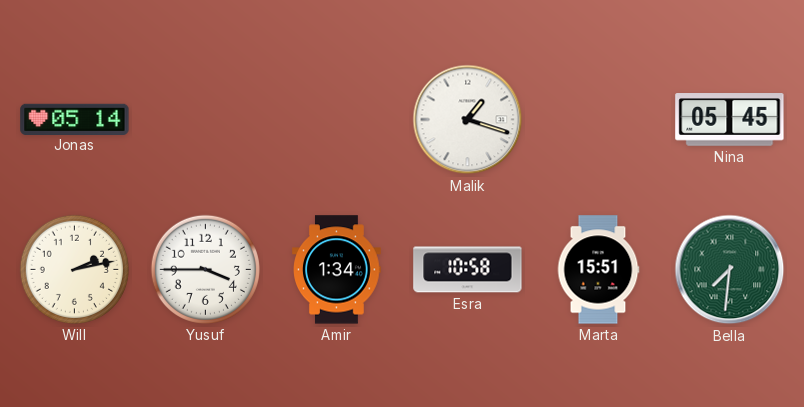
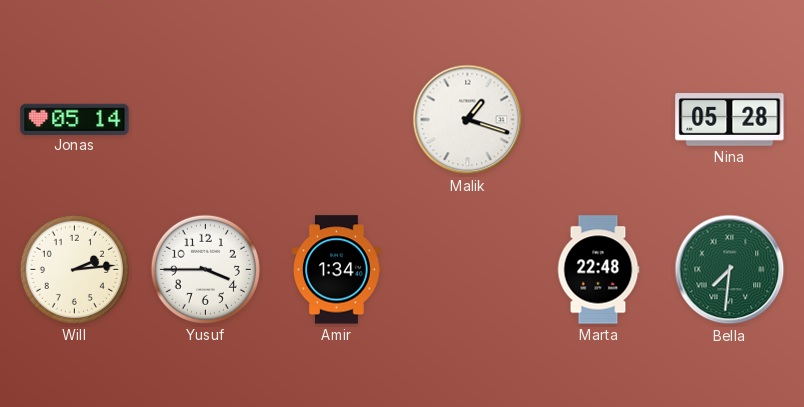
Nina: 05:45 -> 05:28 (730, 120)
Will: 2:13 -> 2:14 (74, 269)
Esra: 10:58 -> none (468, 270)
Marta: 15:51 -> 22:48 (598, 270)
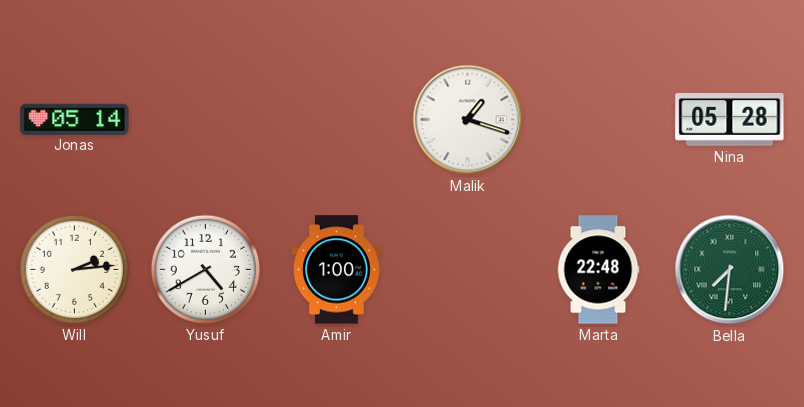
Yusuf: 3:45 -> 4:40 (205, 269)
Amir: 1:34 -> 1:00 (337, 270)
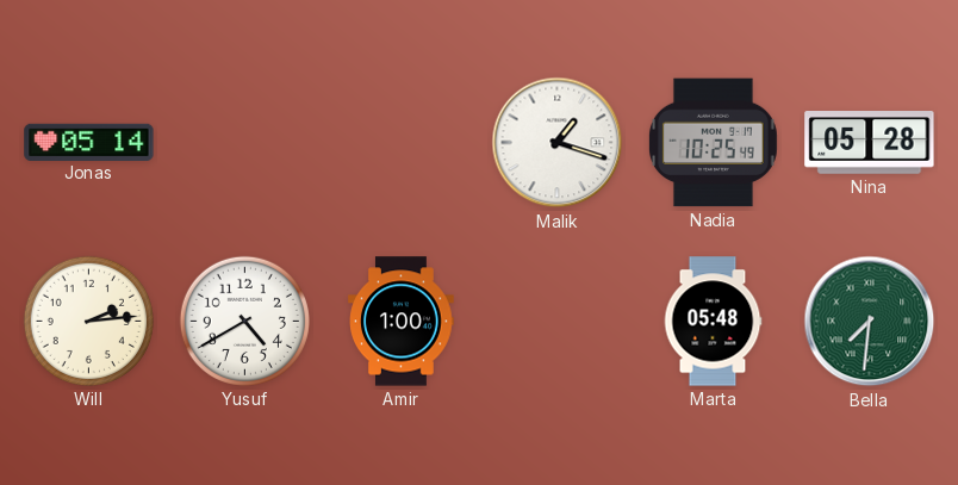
Nadia: none -> 10:25 (713, 143)
Marta: 22:48 -> 05:48 (713, 322)
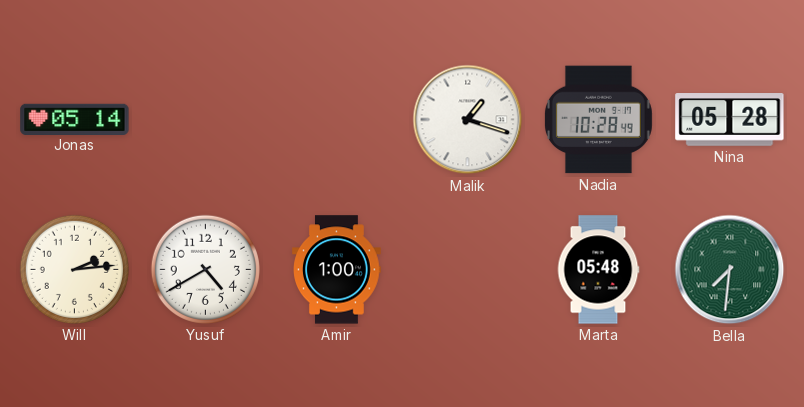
Nadia: 10:25 -> 10:28 (598, 120)
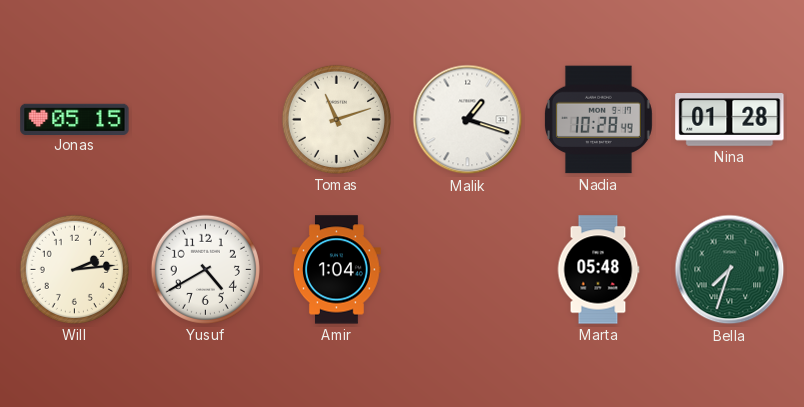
Jonas: 05:14 -> 05:15 (75, 119)
Tomas: none -> 11:12 (336, 119)
Nina: 05:28 -> 01:28 (730, 120)
Amir: 1:00 -> 1:04 (337, 270)
Bella: 7:31 -> 7:33 (730, 270)
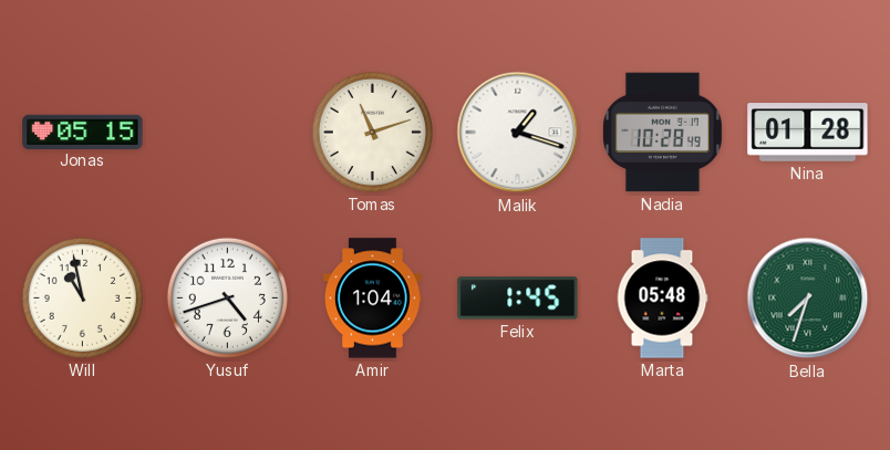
Will: 2:14 -> 10:58 (82, 297)
Yusuf: 4:40 -> 4:42 (227, 297)
Felix: none -> 1:45 (518, 299)
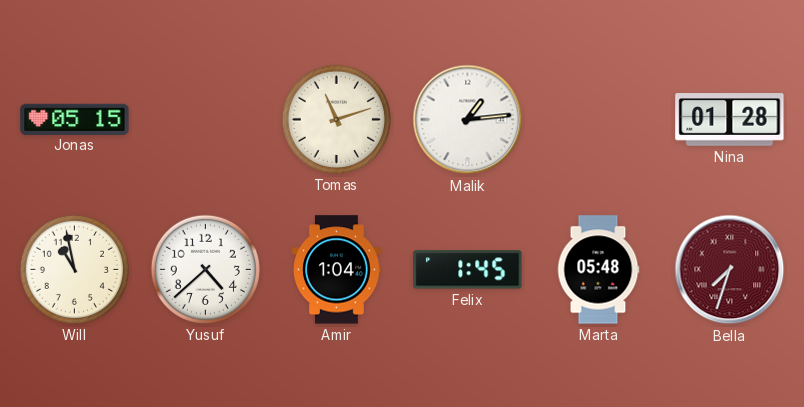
Malik: 1:18 -> 1:14 (468, 120)
Nadia: 10:28 -> none (662, 133)
Yusuf: 4:42 -> 4:38 (205, 269)
Bella dial: green -> burgundy (730, 270)
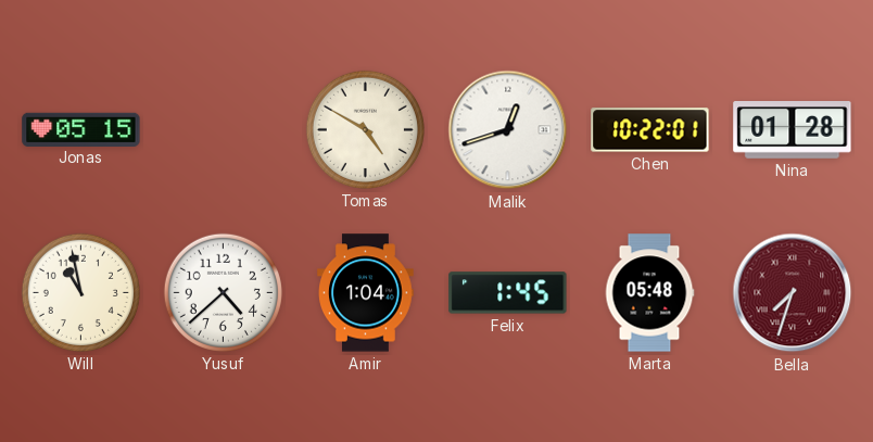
Tomas: 11:12 -> 4:50 (365, 129)
Malik: 1:14 -> 12:42 (508, 130)
Chen: none -> 10:22 (650, 130)
